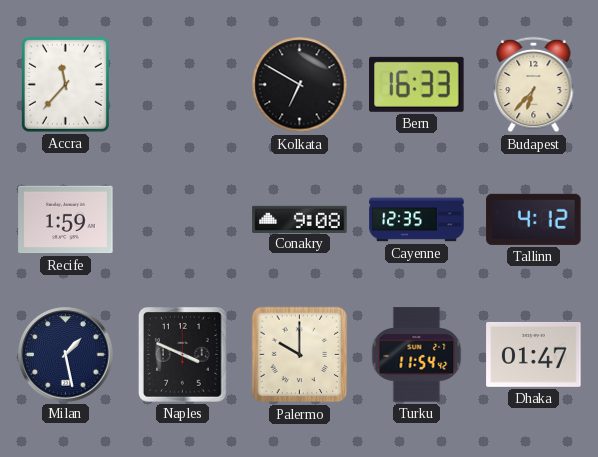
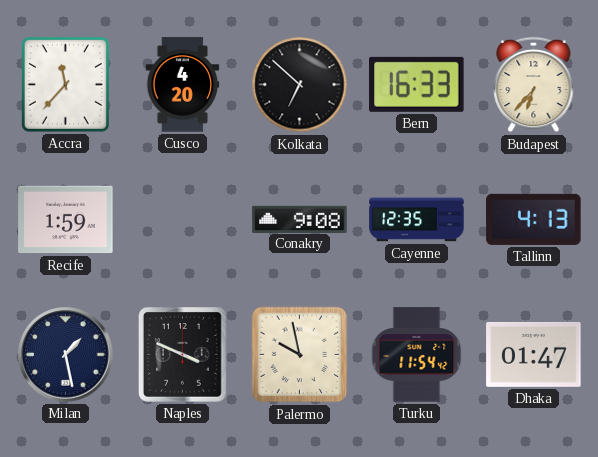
Cusco: none -> 4:20 (183, 85)
Kolkata: 6:50 -> 6:52 (300, 85)
Tallinn: 4:12 -> 4:13 (534, 219)
Palermo: 10:00 -> 9:58 (300, 355)
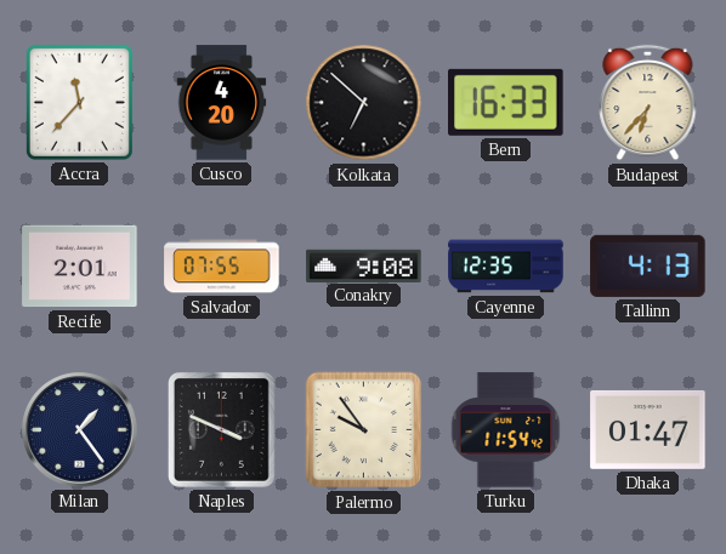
Recife: 1:59 -> 2:01 (80, 267)
Salvador: none -> 07:55 (222, 267)
Milan: 1:28 -> 1:24 (80, 430)
Palermo: 9:58 -> 9:54 (364, 430)
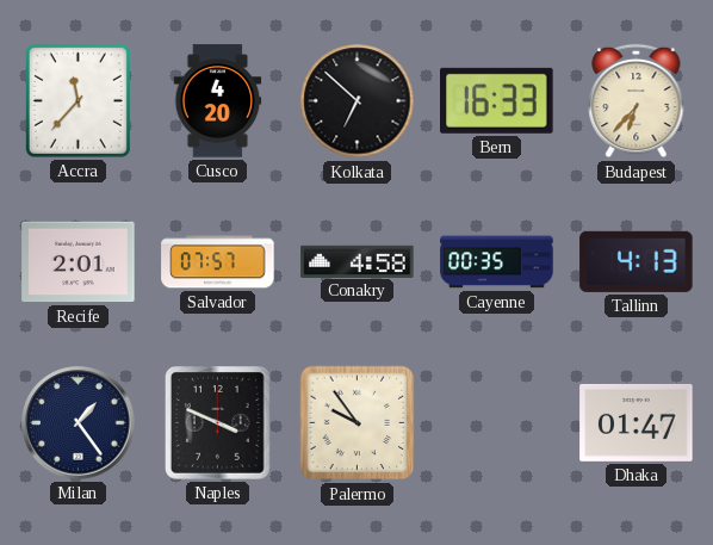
Salvador: 07:55 -> 07:57 (218, 262)
Conakry: 9:08 -> 4:58 (358, 261)
Cayenne: 12:35 -> 00:35 (497, 262)
Turku: 11:54 -> none (506, 430)
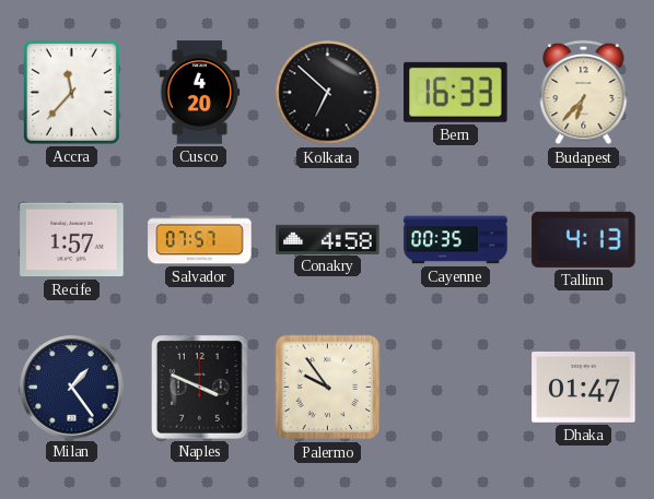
Recife: 2:01 -> 1:57 (72, 240)
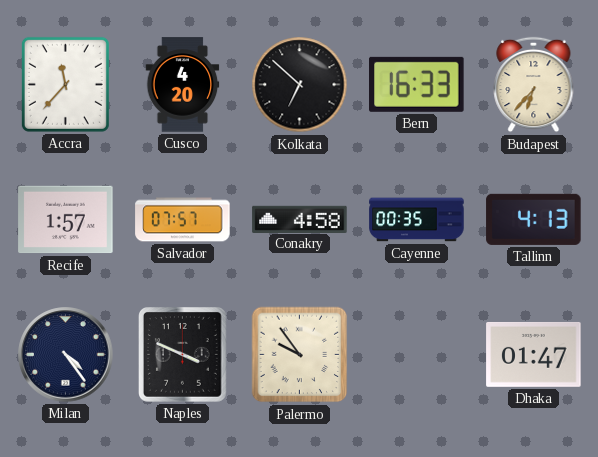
Milan: 1:24 -> 4:24 (66, 355)
